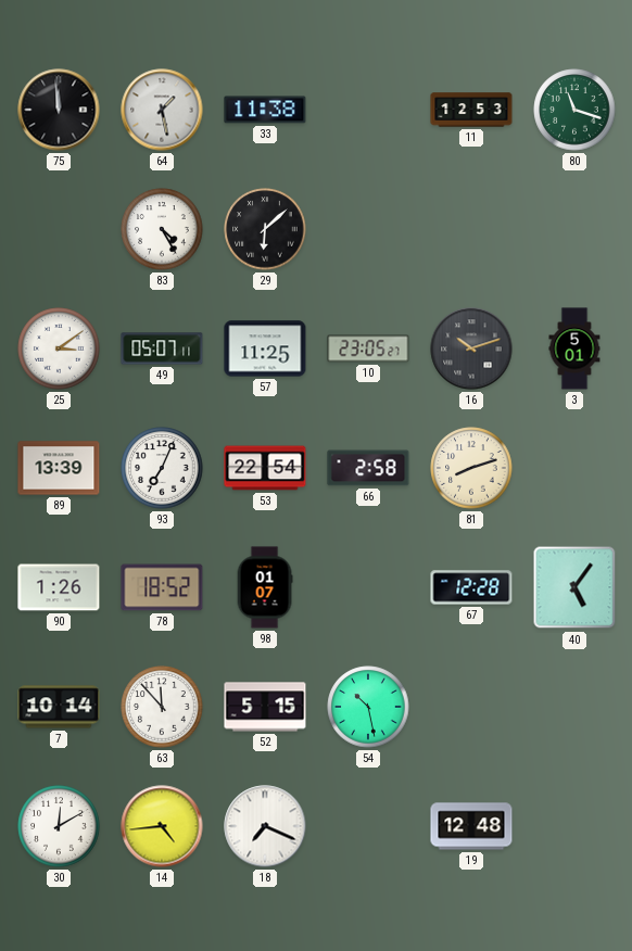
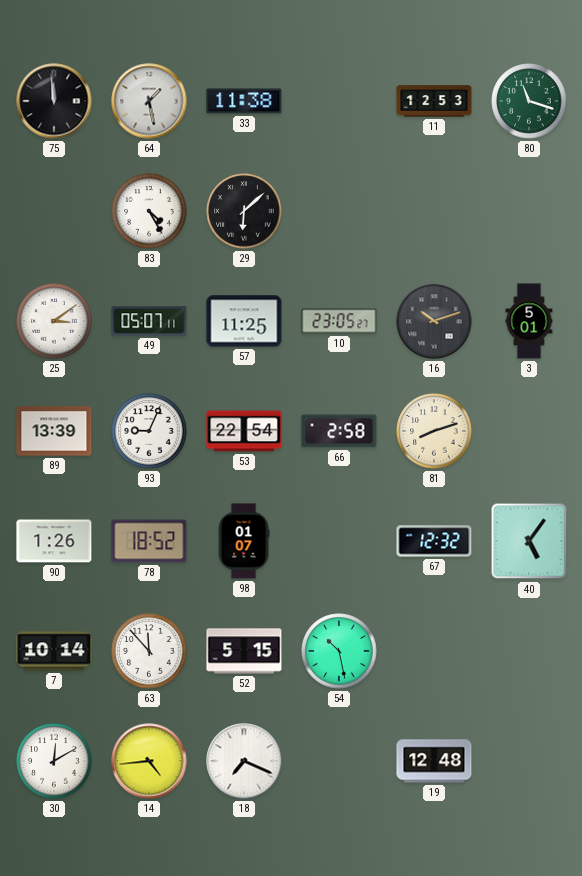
93: 7:04 -> 9:04 (149, 431)
67: 12:28 -> 12:32 (434, 541)
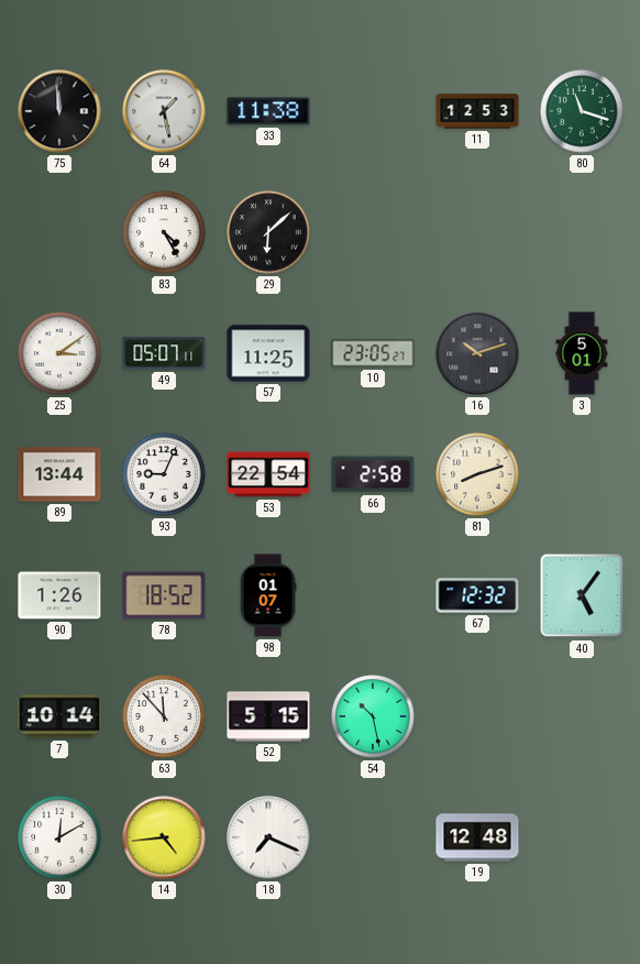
89: 13:39 -> 13:44 (59, 474)
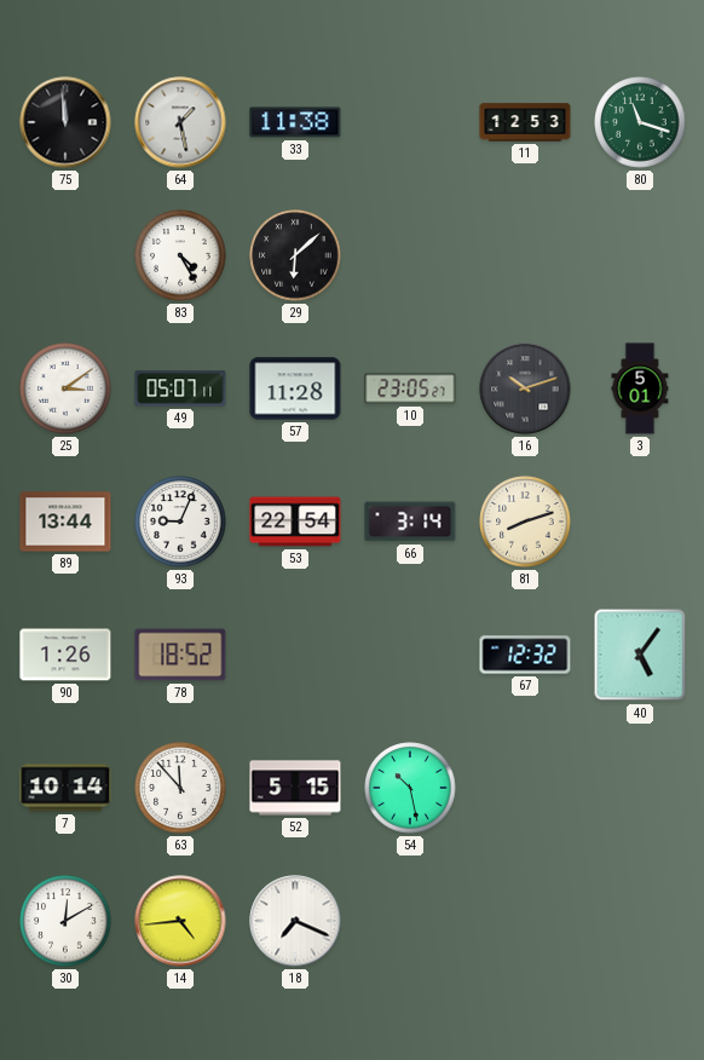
57: 11:25 -> 11:28 (295, 388)
66: 2:58 -> 3:14 (410, 522)
98: 01:07 -> none (268, 595)
19: 12:48 -> none (477, 837)
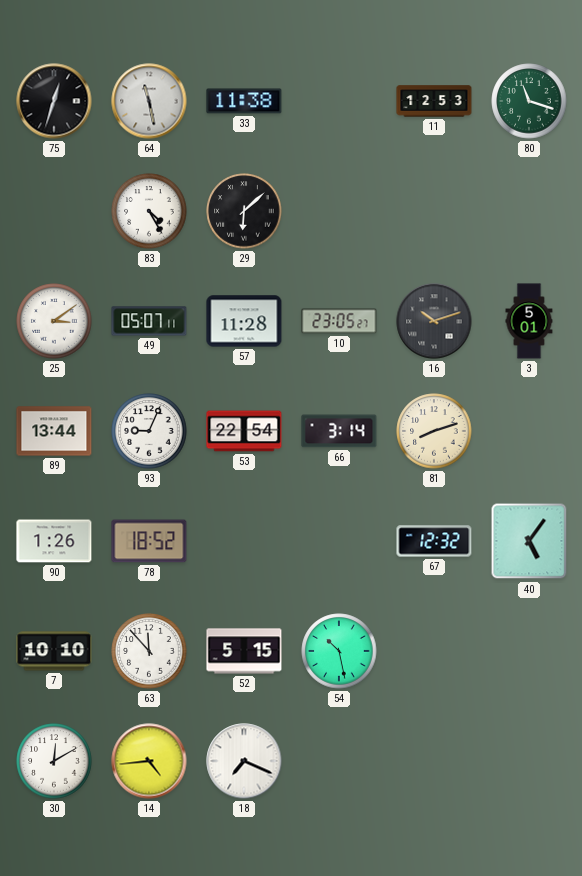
75: 11:59 -> 12:33 (54, 101)
64: 1:28 -> 11:28 (149, 101)
7: 10:14 -> 10:10 (54, 651)
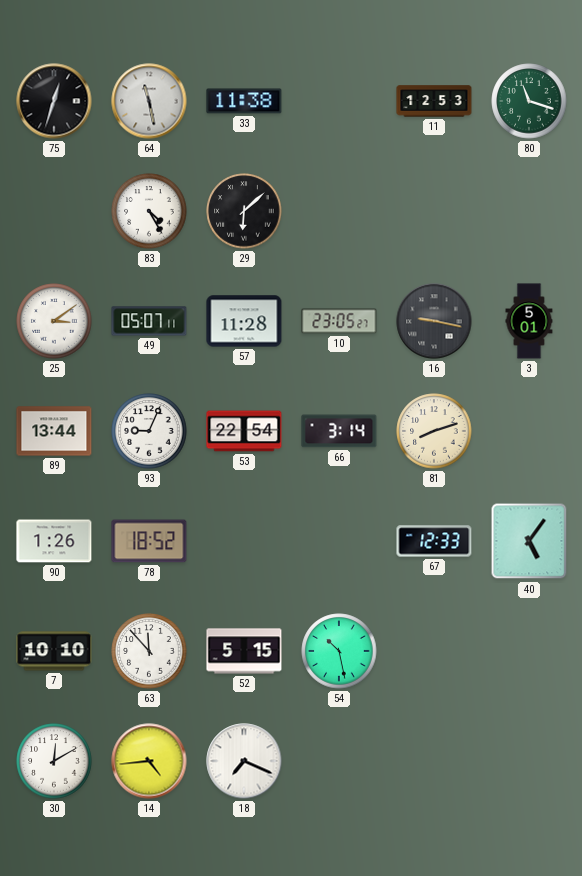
16: 10:12 -> 9:17 (434, 321)
67: 12:32 -> 12:33 (434, 541)
